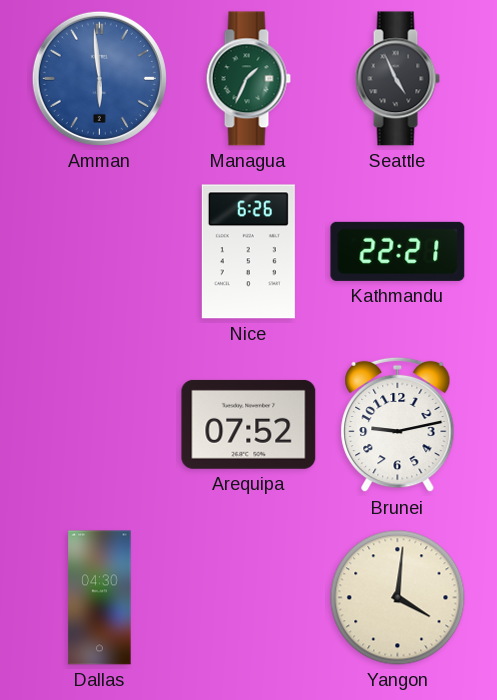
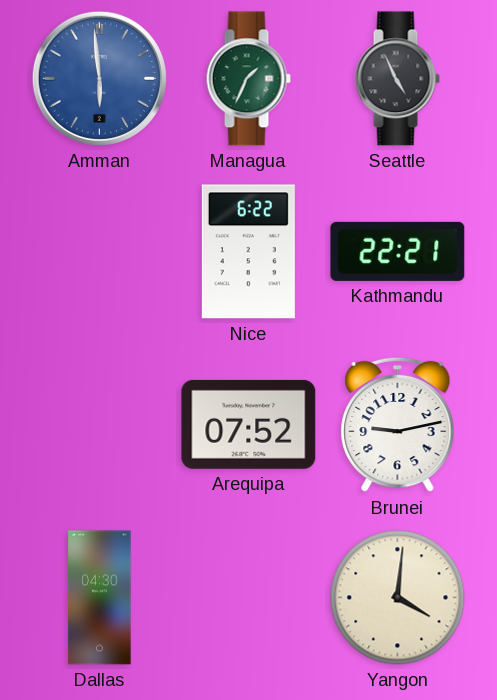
Nice: 6:26 -> 6:22 (248, 252)
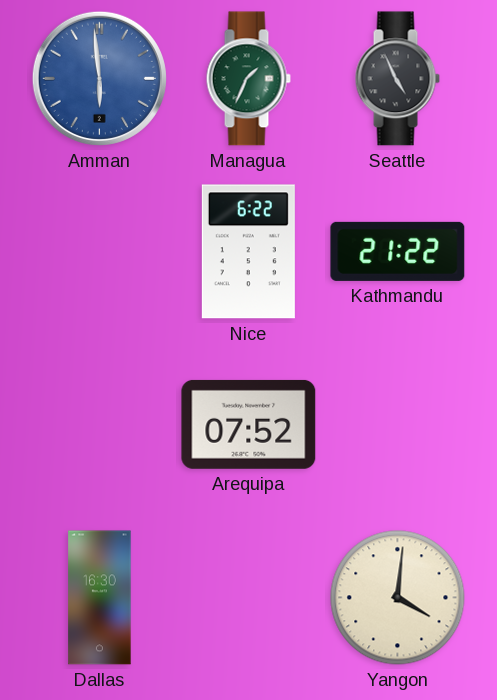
Kathmandu: 22:21 -> 21:22 (398, 251)
Brunei: 9:13 -> none (398, 425)
Dallas: 04:30 -> 16:30 (100, 598)
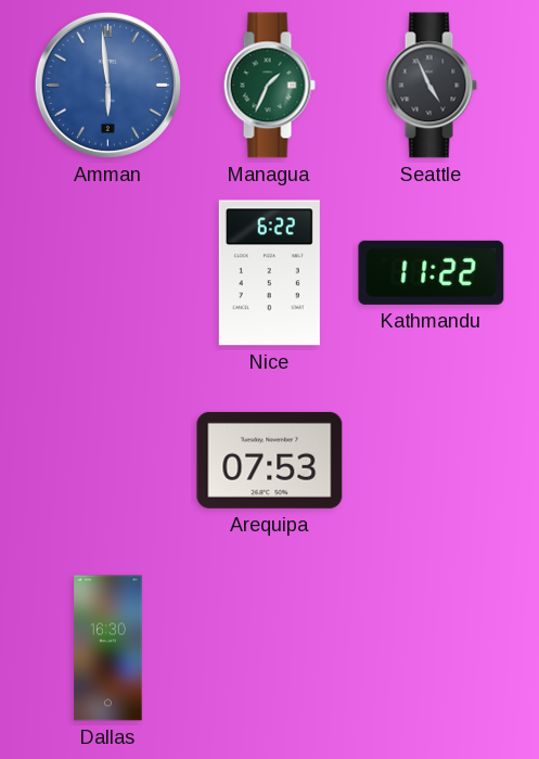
Kathmandu: 21:22 -> 11:22 (432, 272)
Arequipa: 07:52 -> 07:53 (270, 460)
Yangon: 4:01 -> none (398, 598)
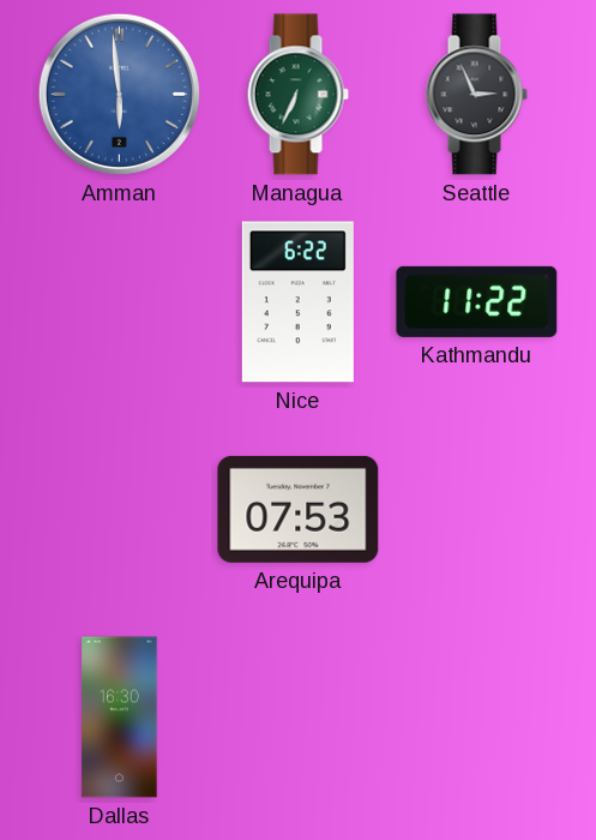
Managua: 1:34 -> 6:34 (297, 95)
Seattle: 4:56 -> 2:56 (476, 95)
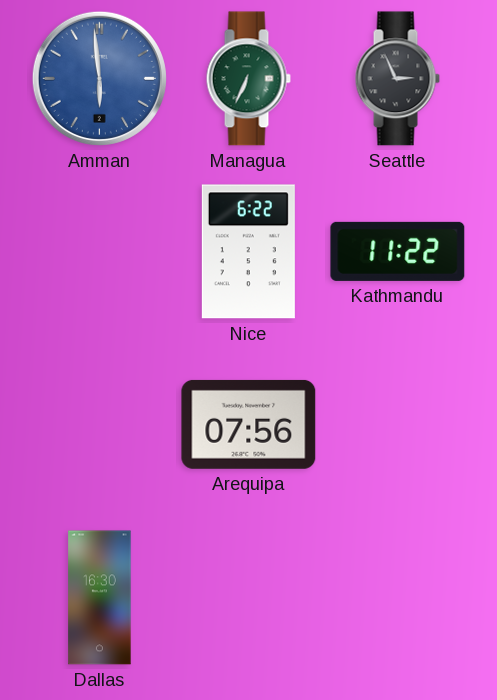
Arequipa: 07:53 -> 07:56 (249, 424)
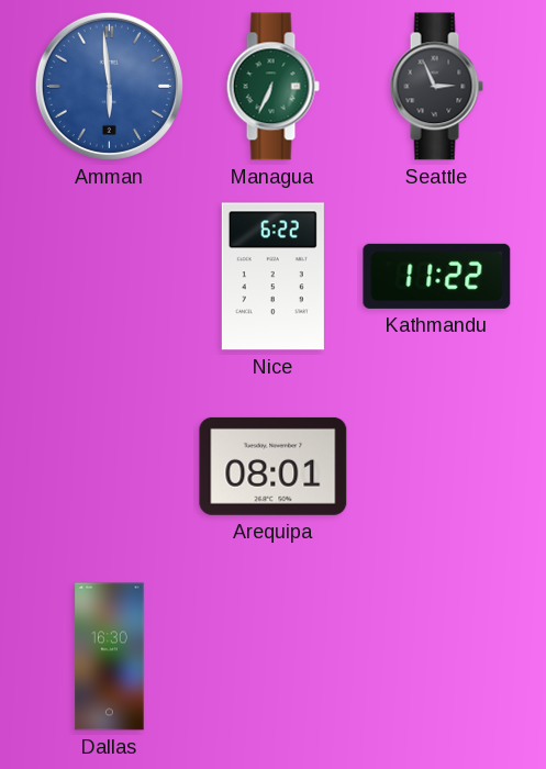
Arequipa: 07:56 -> 08:01 (274, 466)
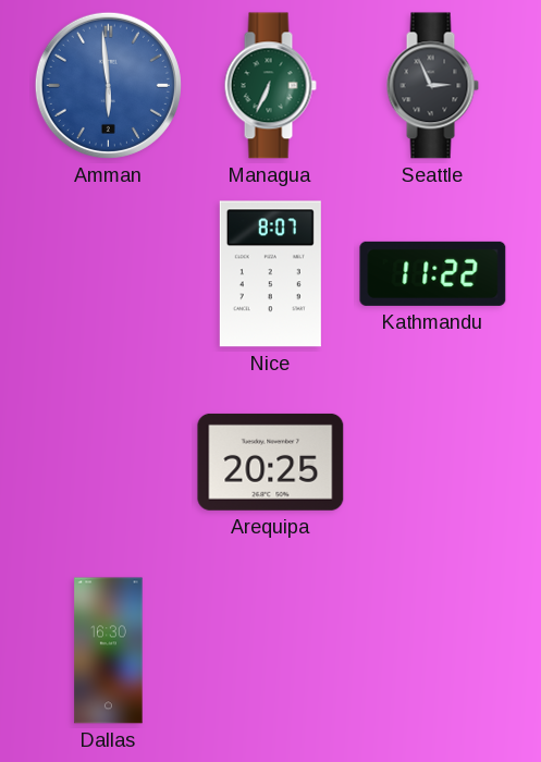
Nice: 6:22 -> 8:07 (270, 274)
Arequipa: 08:01 -> 20:25 (271, 462)
